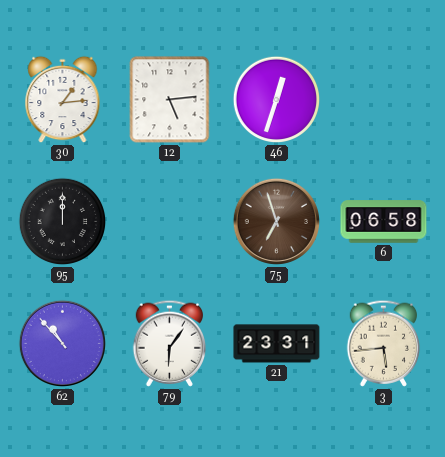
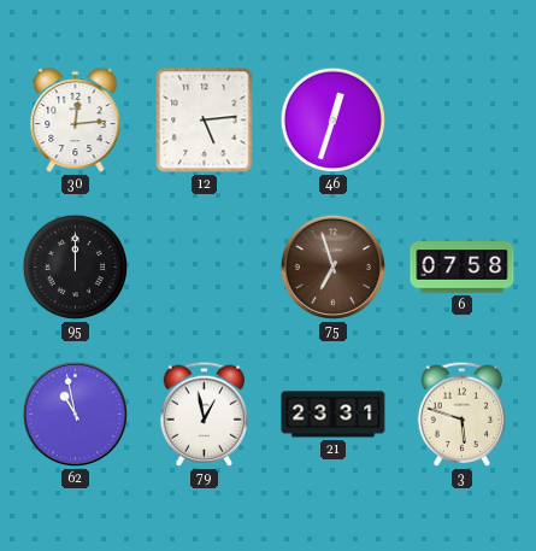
30: 1:14 -> 12:14 (76, 121)
6: 06:58 -> 07:58 (463, 268)
62: 10:53 -> 10:58 (75, 414)
79: 6:06 -> 12:58 (205, 414)
3: 5:44 -> 5:48 (463, 414)
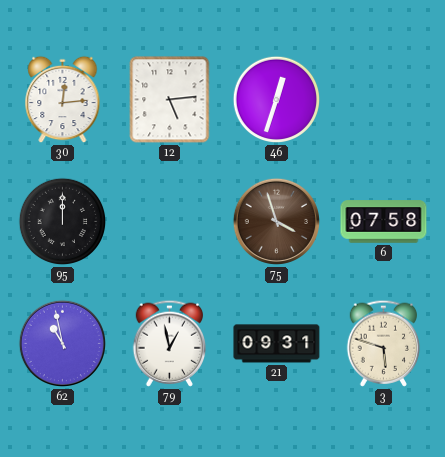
75: 6:57 -> 3:57 (276, 221)
21: 23:31 -> 09:31 (277, 344)
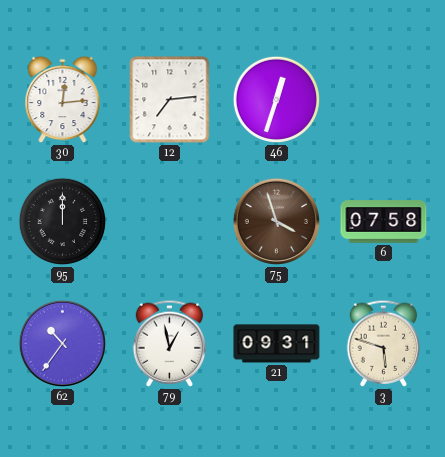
12: 5:14 -> 7:14 (170, 100)
62: 10:58 -> 10:36 (62, 343)
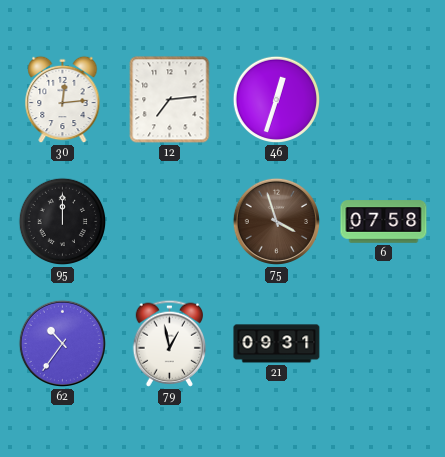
3: 5:48 -> none (384, 343)
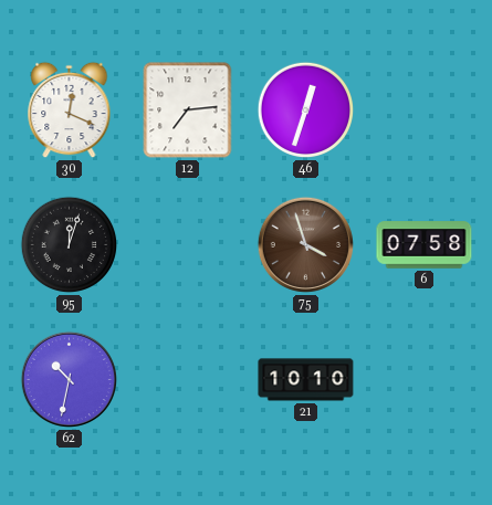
30: 12:14 -> 12:19 (70, 111)
95: 12:00 -> 12:03 (70, 245)
62: 10:36 -> 10:32 (69, 379)
79: 12:58 -> none (170, 343)
21: 09:31 -> 10:10 (306, 380)
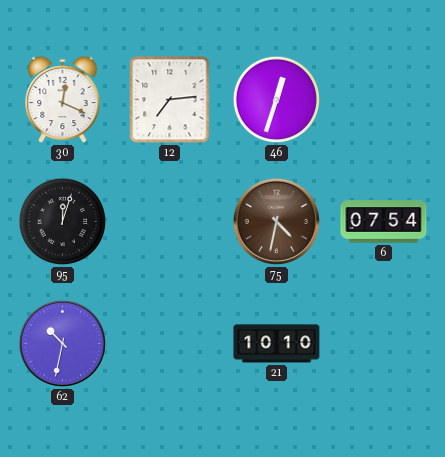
75: 3:57 -> 4:32 (276, 221)
6: 07:58 -> 07:54 (384, 222)
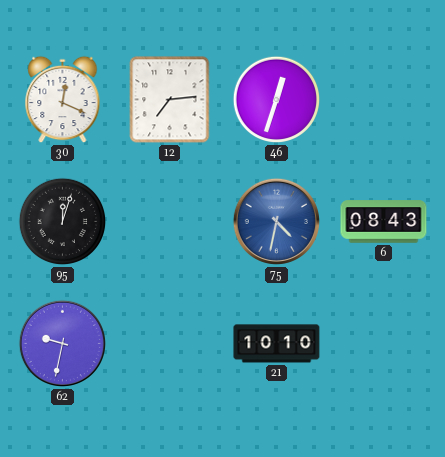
75 dial: brown -> blue (276, 221)
6: 07:54 -> 08:43 (384, 222)
62: 10:32 -> 9:32 (62, 343)
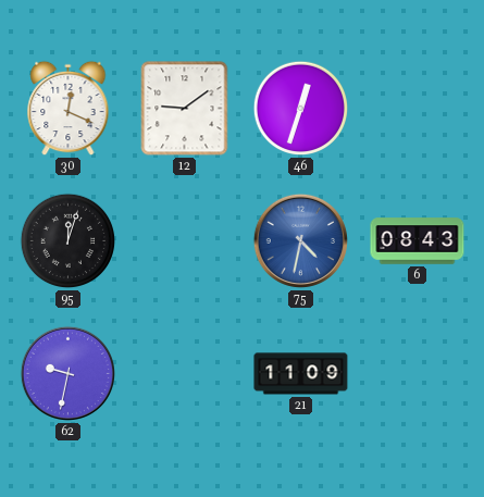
12: 7:14 -> 9:09 (185, 109)
21: 10:10 -> 11:09 (301, 374)
